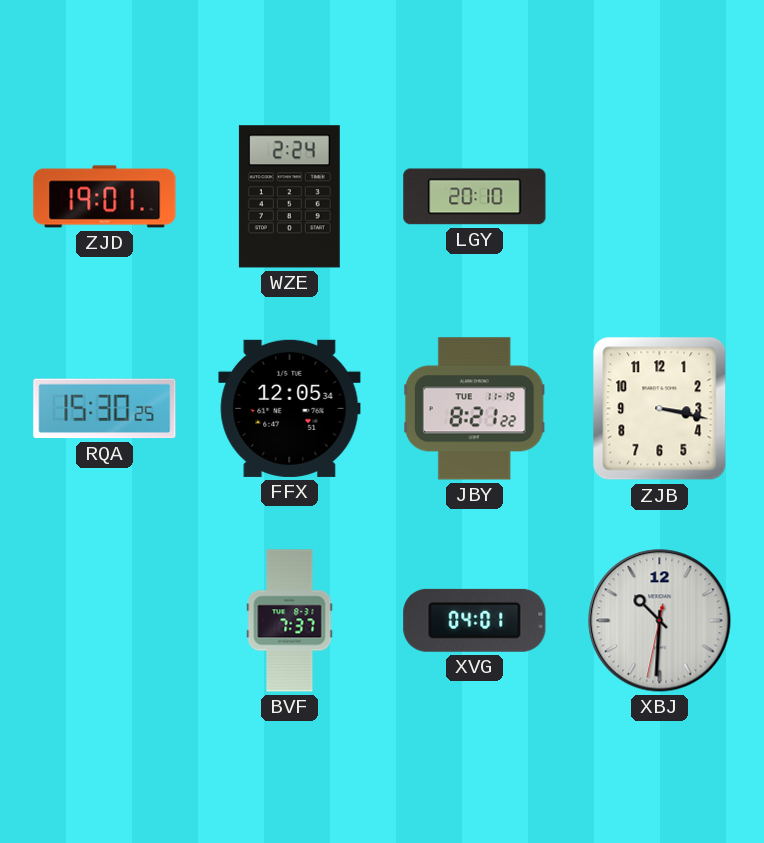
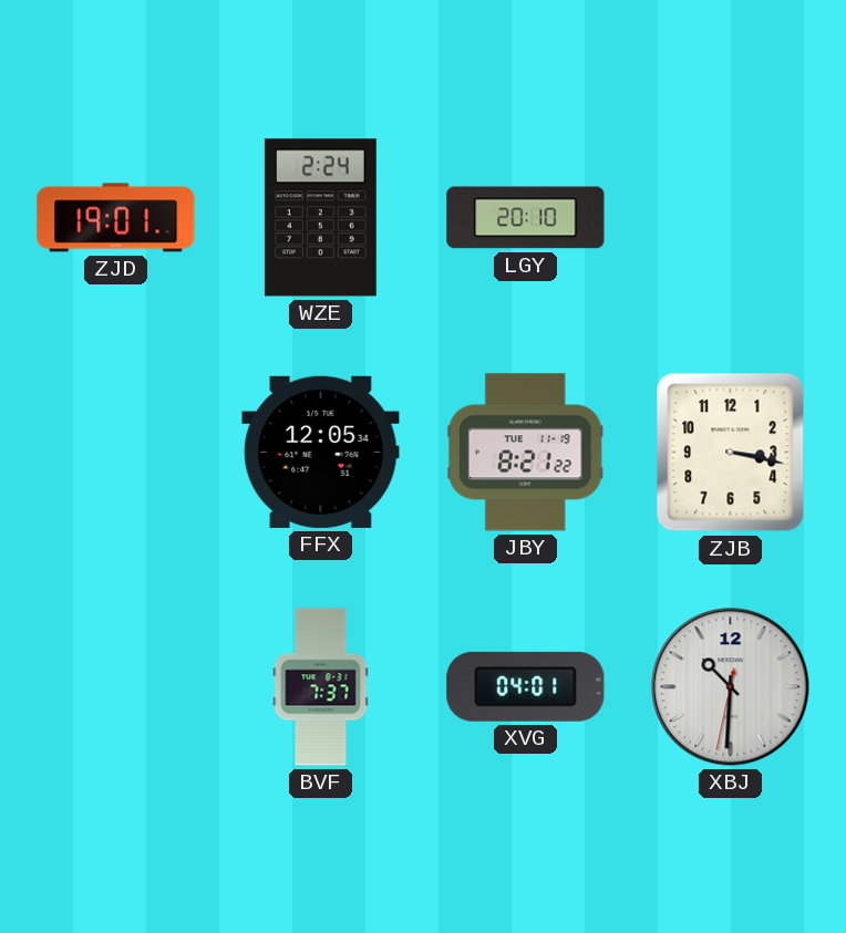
RQA: 15:30 -> none (105, 409)
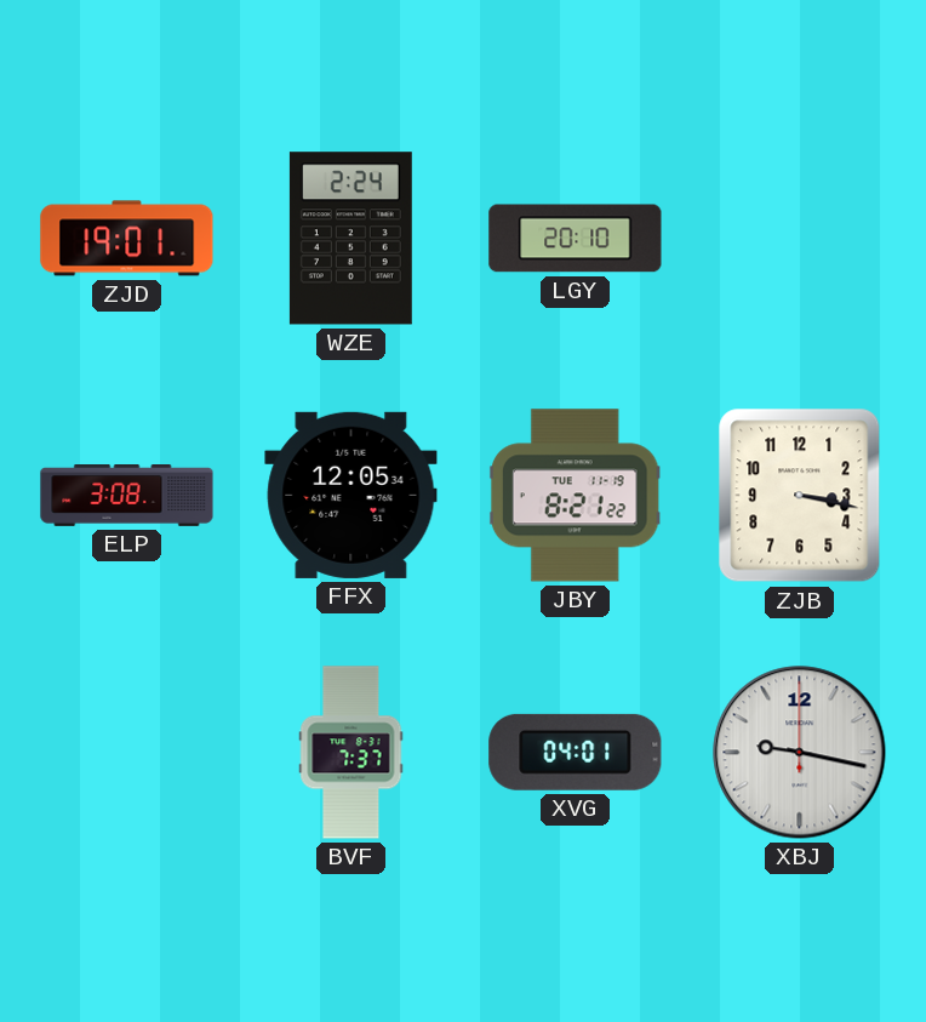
ELP: none -> 3:08 (127, 496)
XBJ: 10:30 -> 9:17 (800, 753)
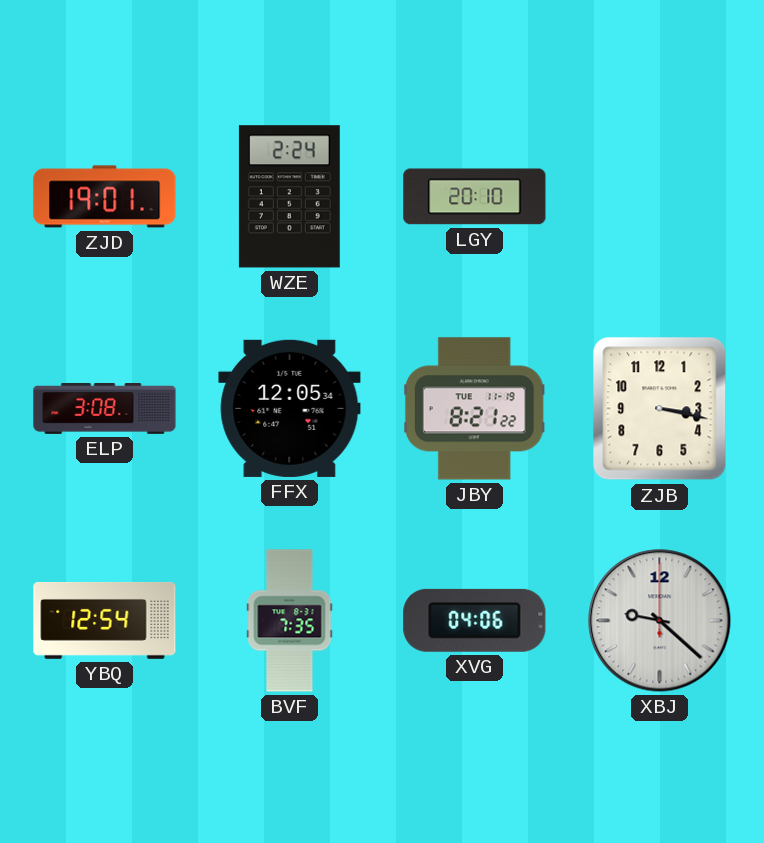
YBQ: none -> 12:54 (105, 621)
BVF: 7:37 -> 7:35 (290, 621)
XVG: 04:01 -> 04:06 (475, 620)
XBJ: 9:17 -> 9:22 (660, 621)
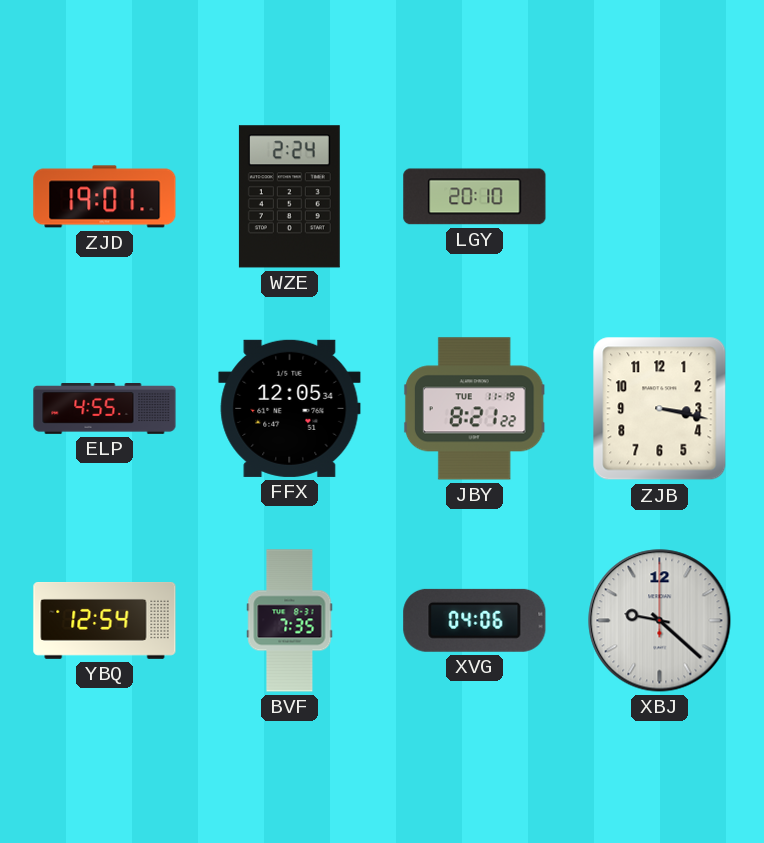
ELP: 3:08 -> 4:55 (105, 409)
